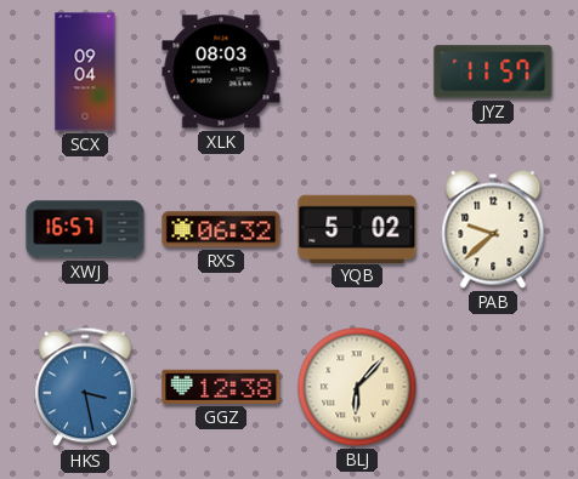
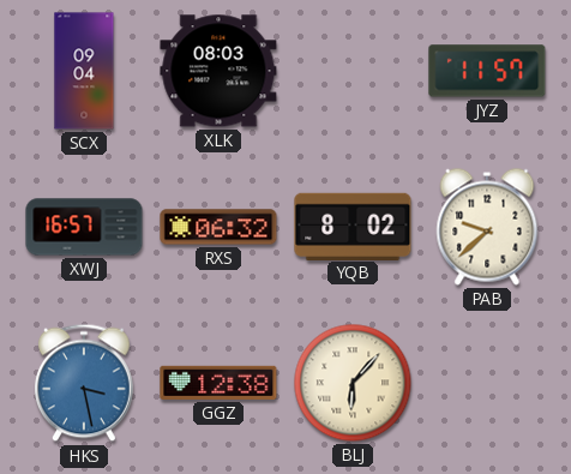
YQB: 5:02 -> 8:02 (353, 226)
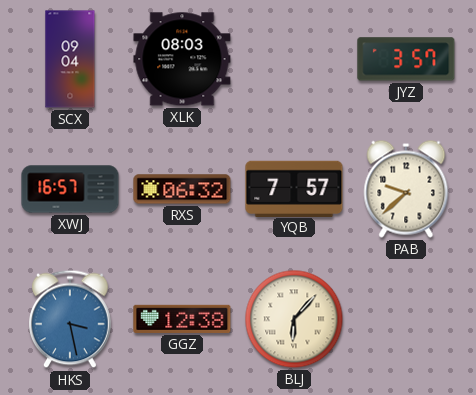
JYZ: 11:57 -> 3:57 (406, 59)
YQB: 8:02 -> 7:57 (294, 188)
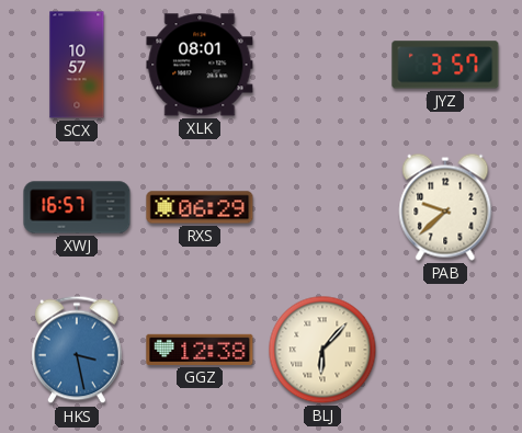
SCX: 09:04 -> 10:57 (77, 65)
XLK: 08:03 -> 08:01 (200, 65)
RXS: 06:32 -> 06:29 (200, 207)
YQB: 7:57 -> none (294, 188)
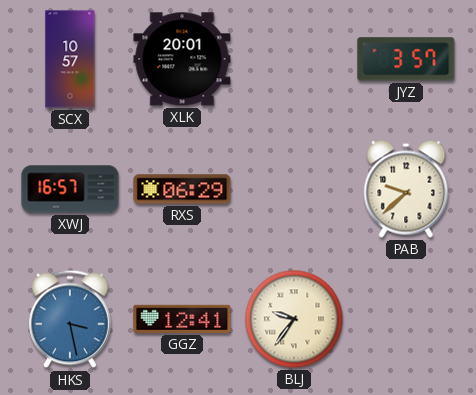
XLK: 08:01 -> 20:01 (182, 59)
GGZ: 12:38 -> 12:41 (182, 319)
BLJ: 6:07 -> 9:36 (294, 319)
